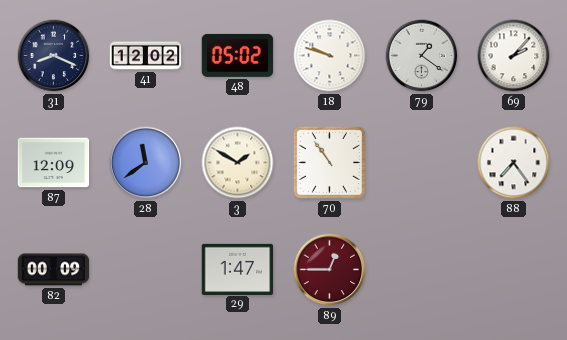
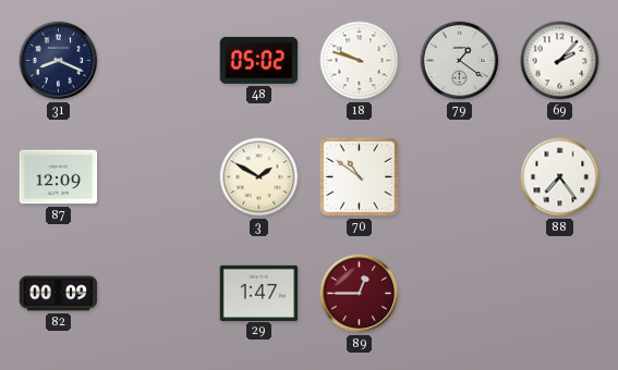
41: 12:02 -> none (146, 56)
28: 11:39 -> none (146, 163)
70: 10:54 -> 10:51 (359, 176)
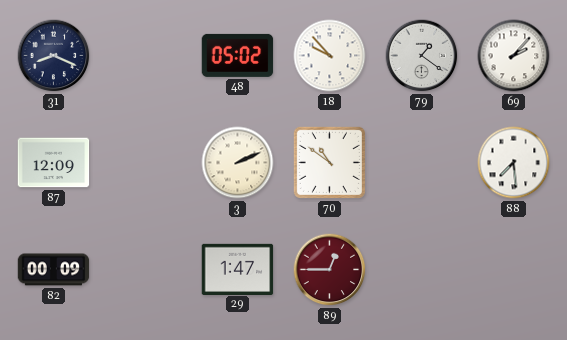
18: 9:48 -> 9:53 (330, 56)
3: 1:50 -> 2:11 (238, 163)
88: 7:24 -> 7:29 (514, 163)
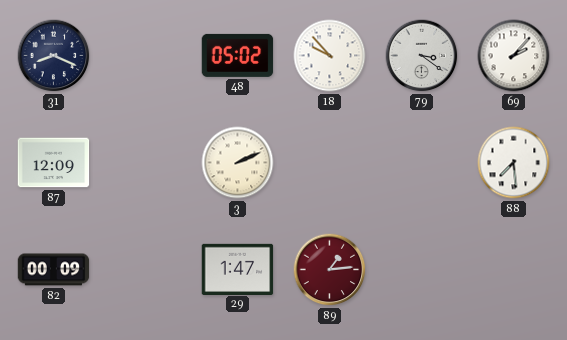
79: 1:21 -> 3:21 (422, 56)
70: 10:51 -> none (329, 162)
89: 12:45 -> 1:14 (330, 270)
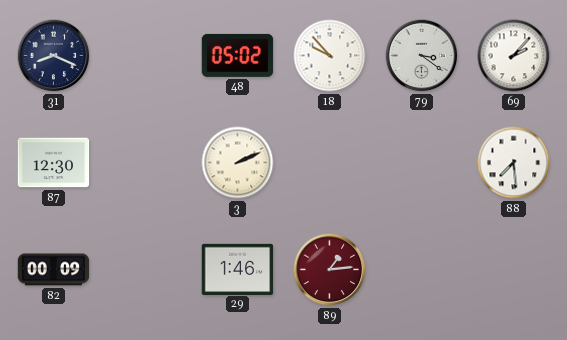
87: 12:09 -> 12:30 (54, 163)
29: 1:47 -> 1:46 (238, 269)
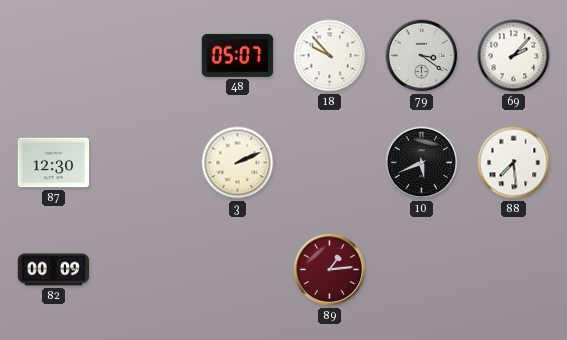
31: 8:19 -> none (54, 56)
48: 05:02 -> 05:07 (238, 55)
10: none -> 5:41 (422, 163)
29: 1:46 -> none (238, 269)
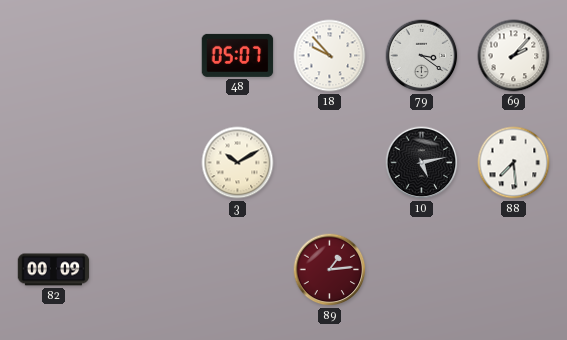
87: 12:30 -> none (54, 163)
3: 2:11 -> 10:10 (238, 163)
10: 5:41 -> 5:13 (422, 163)
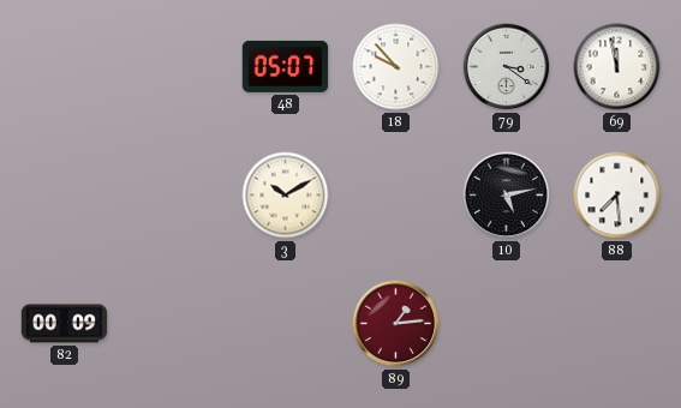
69: 2:07 -> 11:58 (617, 67)
